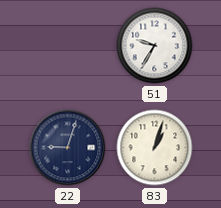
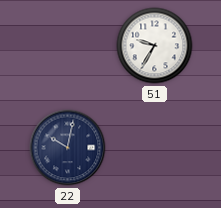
22: 9:03 -> 10:02 (68, 148)
83: 1:03 -> none (155, 148)
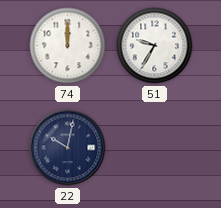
74: none -> 12:00 (68, 46)
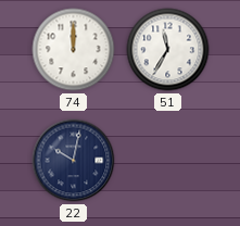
51: 9:35 -> 11:35 (168, 50)
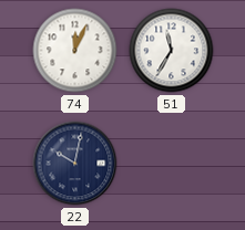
74: 12:00 -> 12:04 (75, 51)
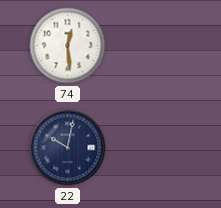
74: 12:04 -> 12:29 (68, 46)
51: 11:35 -> none (172, 51)
